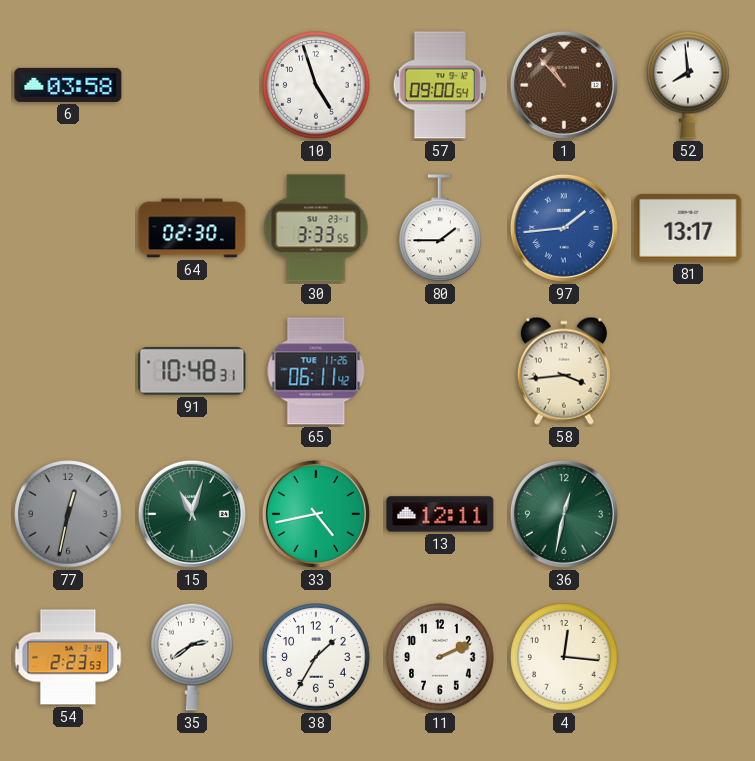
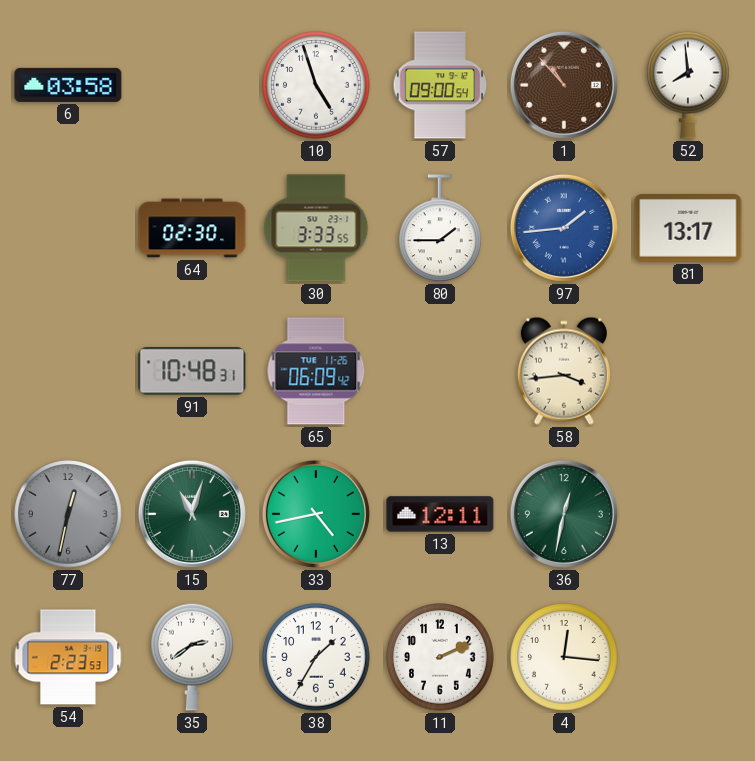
65: 06:11 -> 06:09 (316, 371)
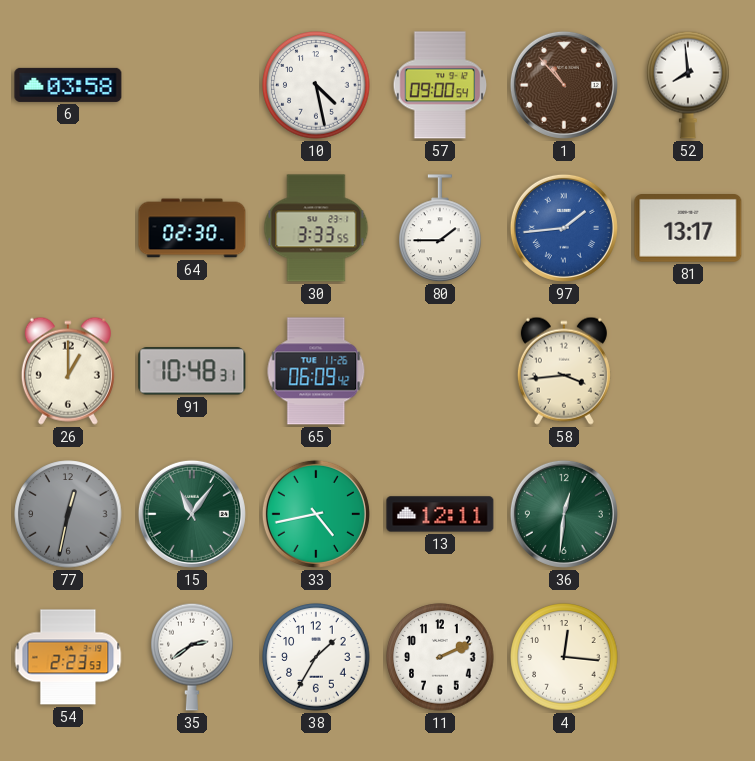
10: 4:57 -> 4:28 (316, 85)
26: none -> 1:00 (68, 371)
15: 11:03 -> 11:06 (192, 514)
36: 12:32 -> 12:31 (564, 514)
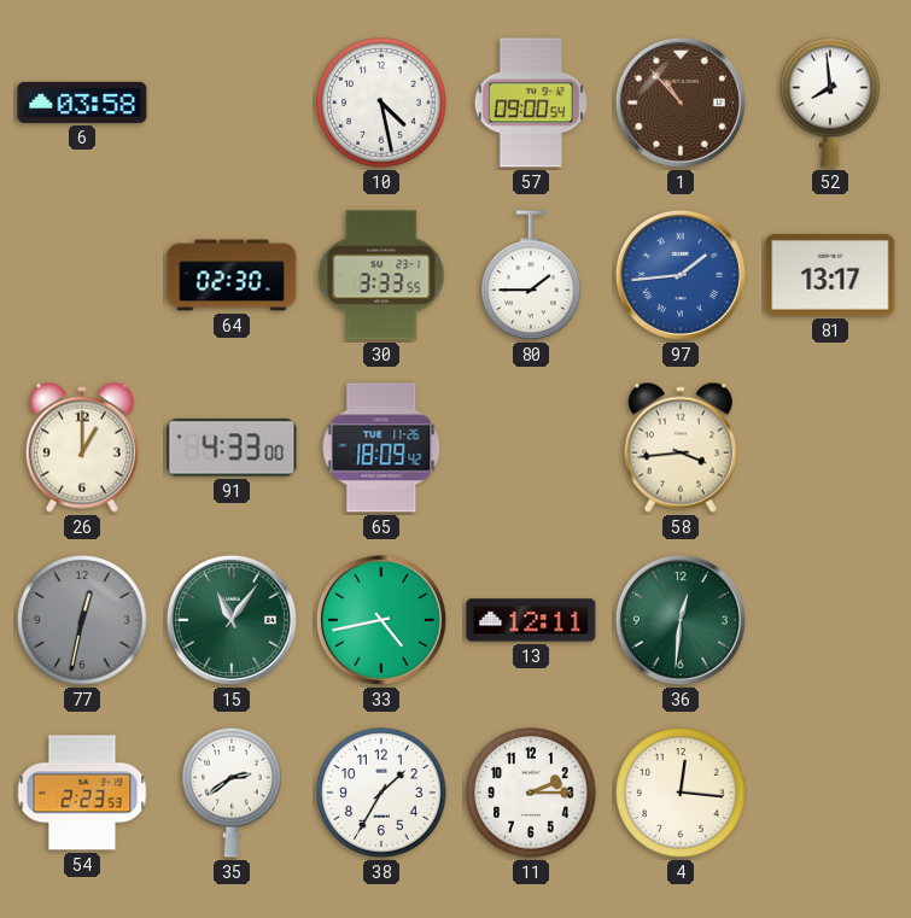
91: 10:48 -> 4:33 (232, 448)
65: 06:09 -> 18:09 (381, 448)
11: 2:11 -> 2:15 (531, 793)
